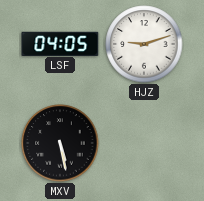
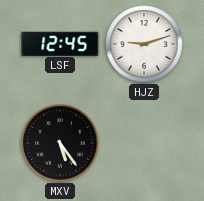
LSF: 04:05 -> 12:45 (60, 43)
MXV: 5:28 -> 5:24 (60, 143)
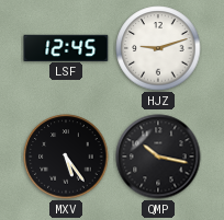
QMP: none -> 10:17 (158, 157)
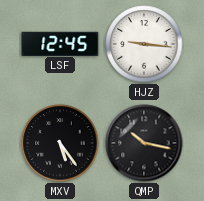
HJZ: 9:12 -> 9:16 (144, 44)
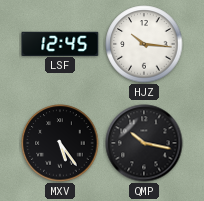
HJZ: 9:16 -> 10:16 (144, 44)
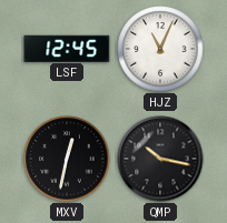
HJZ: 10:16 -> 11:04 (160, 49)
MXV: 5:24 -> 12:32 (67, 159)
